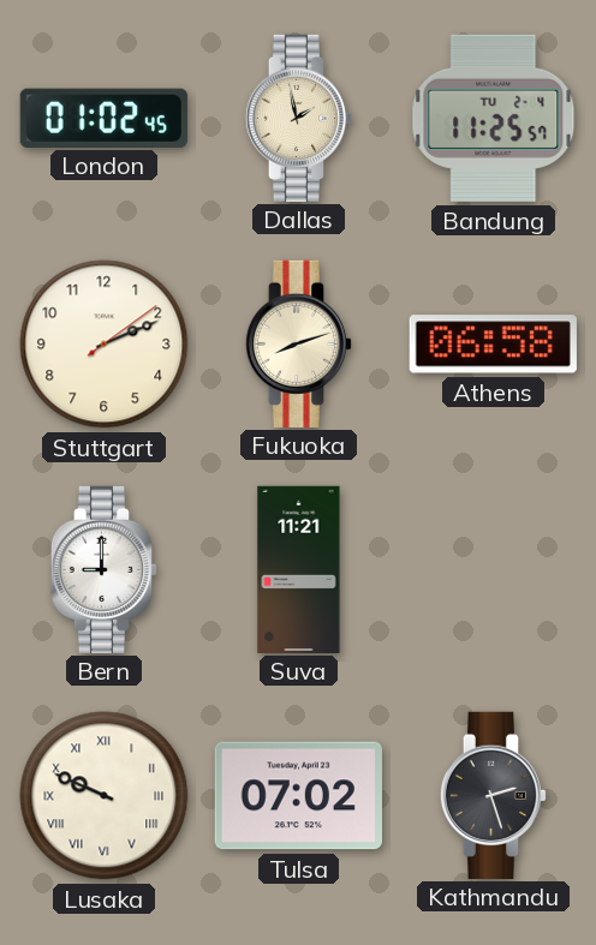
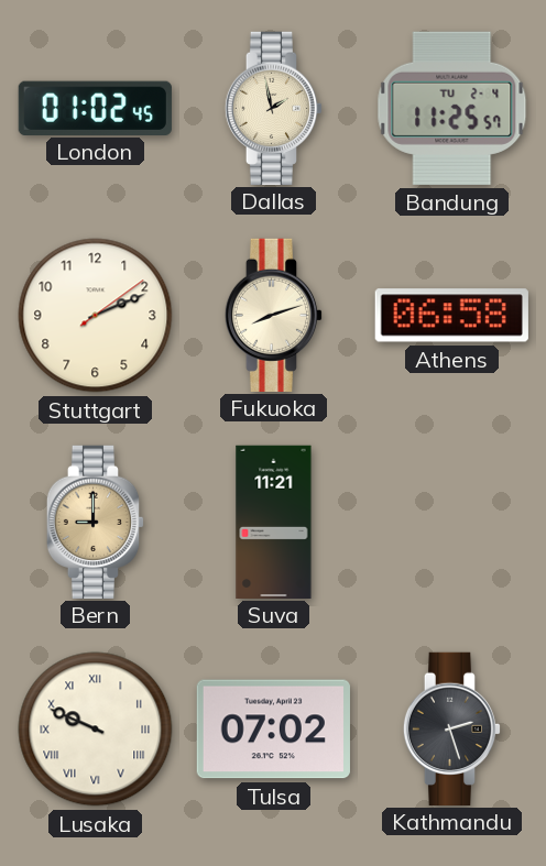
Bern dial: white -> champagne (96, 522)
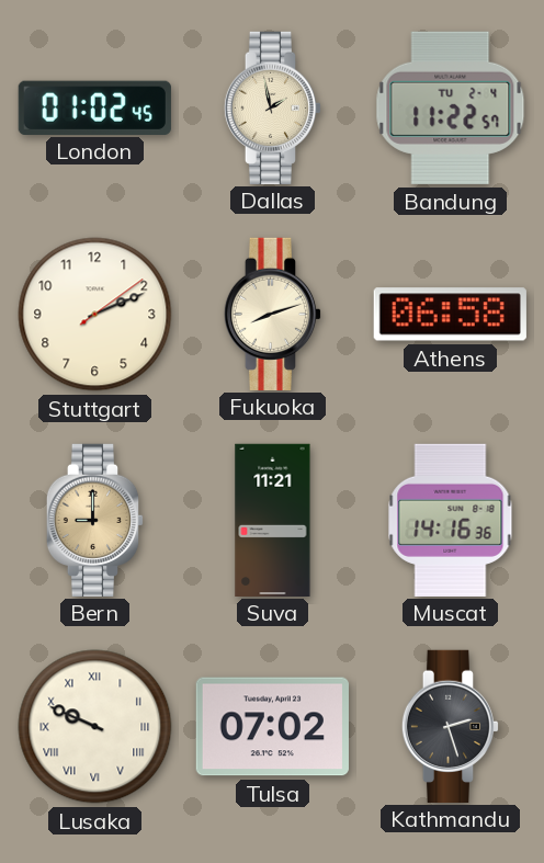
Bandung: 11:25 -> 11:22 (451, 107)
Muscat: none -> 14:16 (451, 520)
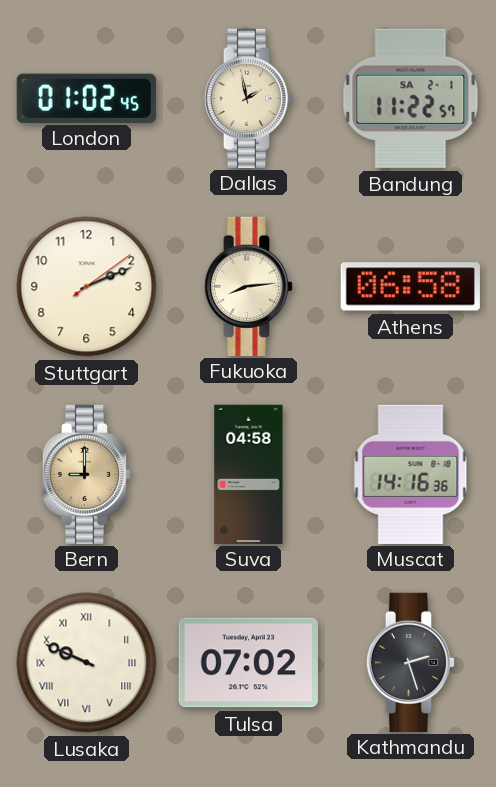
Bandung date: TU 2-4 -> SA 2-1 (411, 98)
Fukuoka: 8:12 -> 8:14 (249, 286)
Suva: 11:21 -> 04:58 (249, 474)
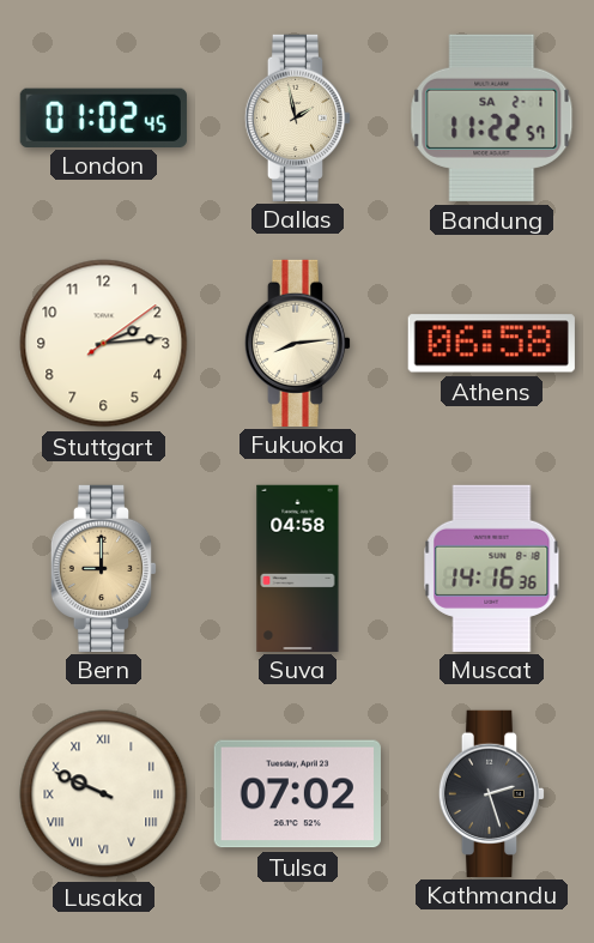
Stuttgart: 2:11 -> 2:14 (104, 344)
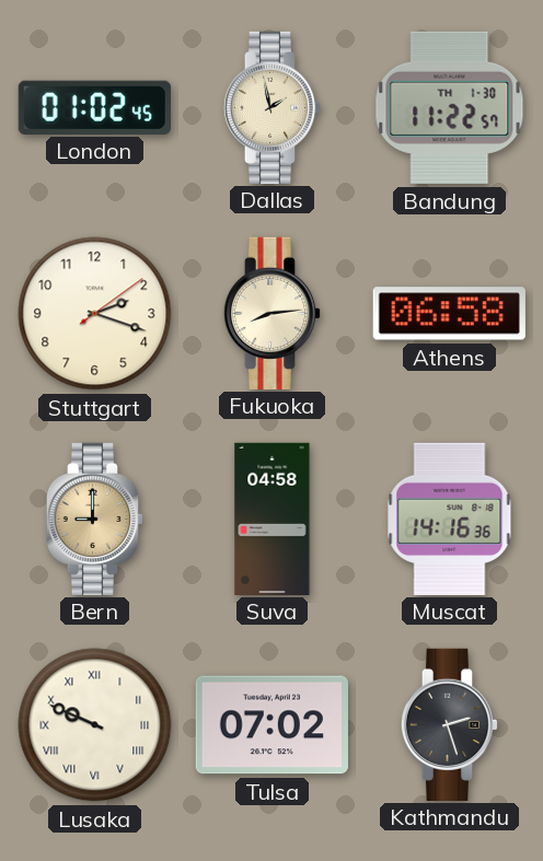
Bandung date: SA 2-1 -> TH 1-30 (450, 107)
Stuttgart: 2:14 -> 2:18 (95, 314)
